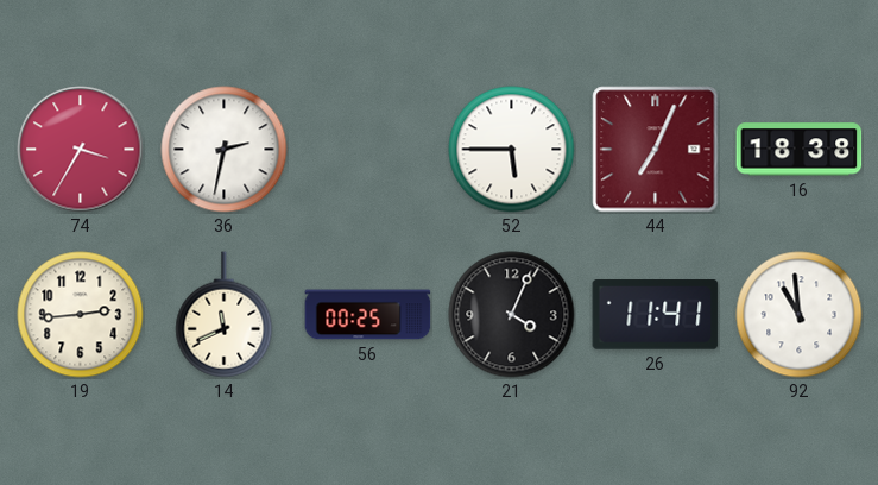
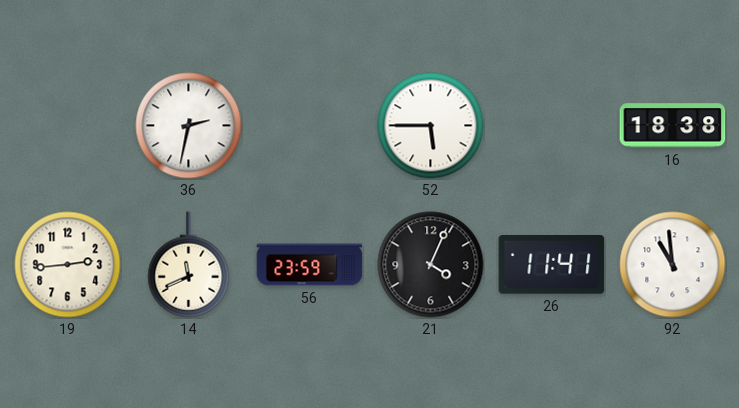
74: 3:35 -> none (81, 150)
44: 7:04 -> none (656, 150)
56: 00:25 -> 23:59 (310, 265)
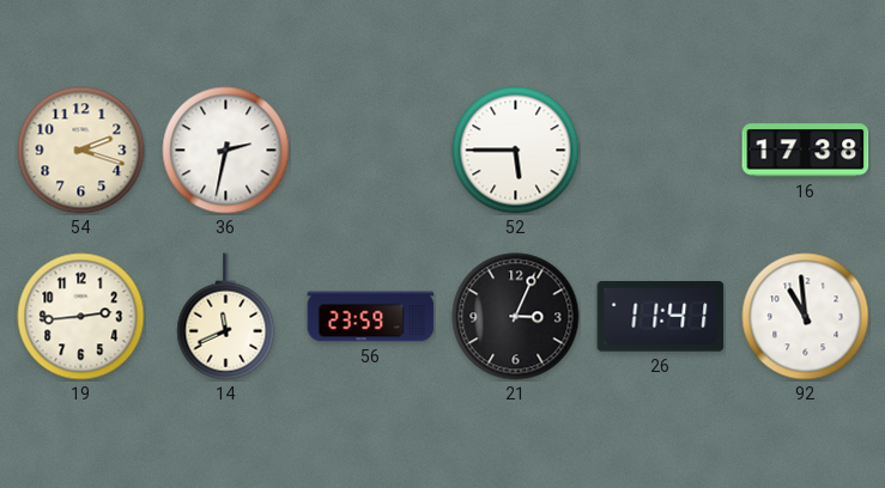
54: none -> 2:18 (81, 151)
16: 18:38 -> 17:38 (806, 151)
21: 4:04 -> 3:04 (516, 317)
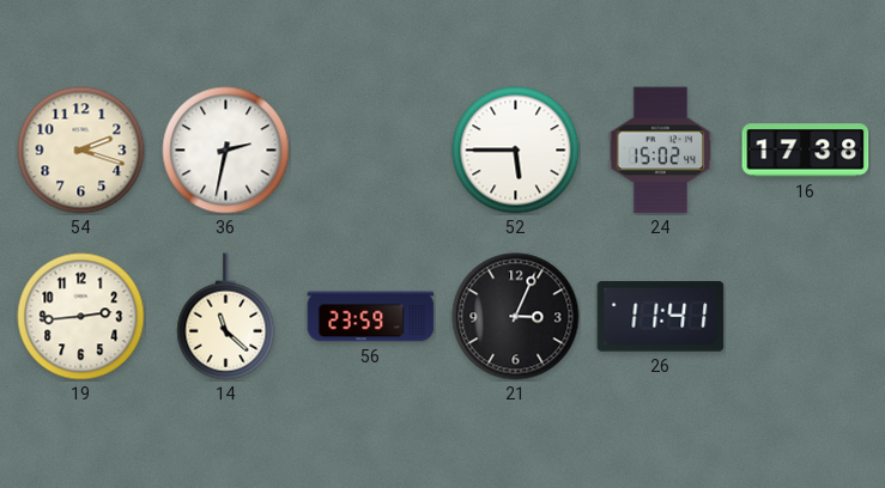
24: none -> 15:02 (661, 151)
14: 11:41 -> 11:22 (226, 317)
92: 10:59 -> none (806, 317)
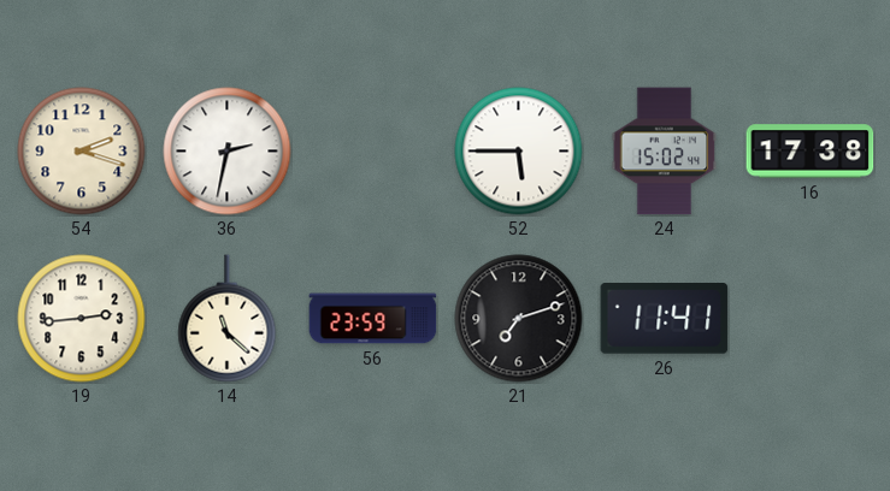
21: 3:04 -> 7:12 (519, 319)
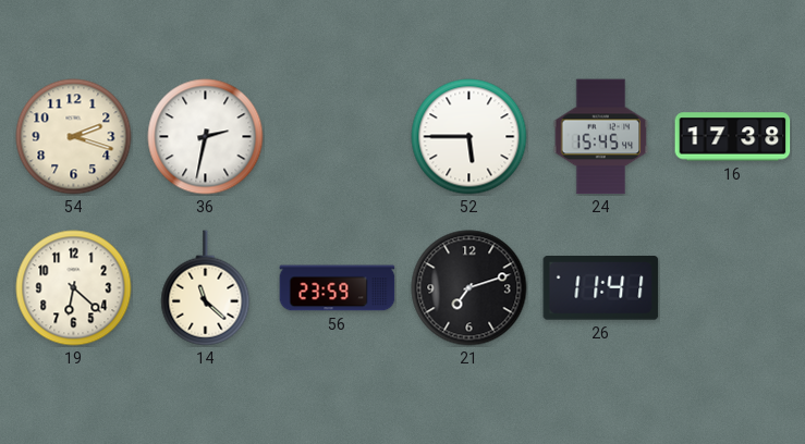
24: 15:02 -> 15:45 (601, 137)
19: 2:44 -> 6:22 (74, 288)
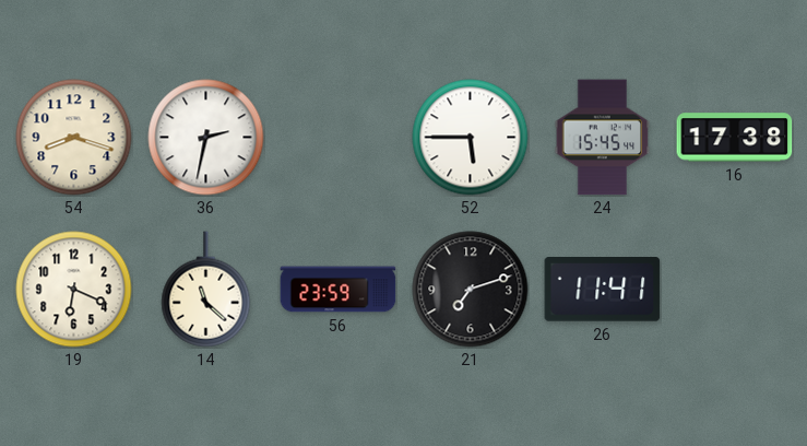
54: 2:18 -> 8:18 (74, 138)
19: 6:22 -> 6:19 (74, 290)
